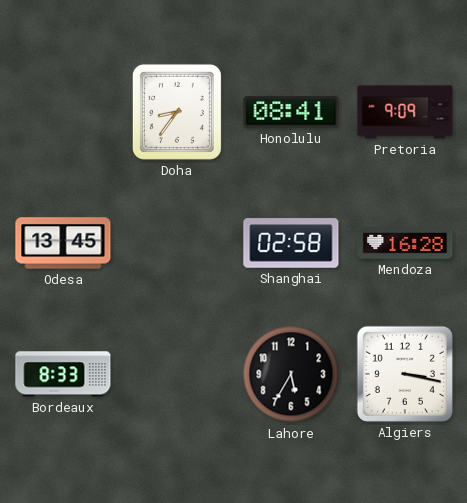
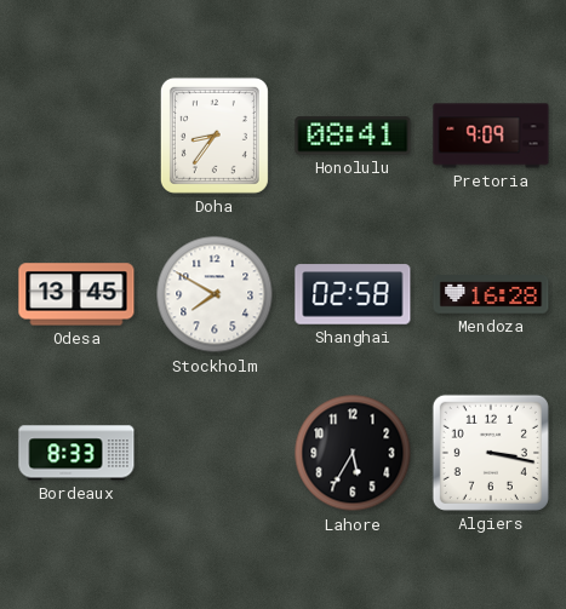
Stockholm: none -> 7:50 (215, 294)
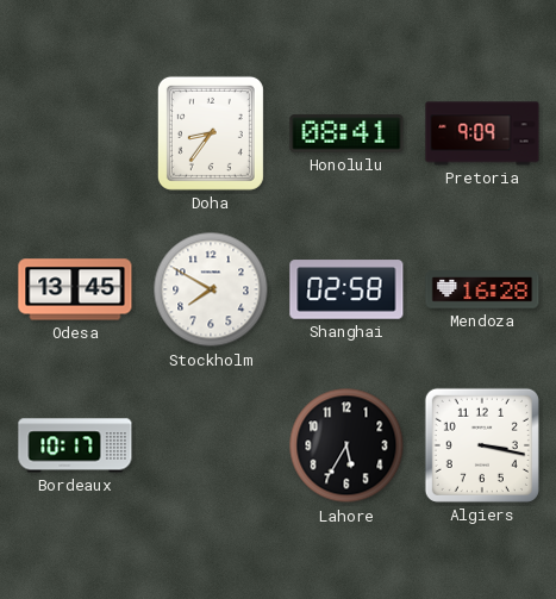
Bordeaux: 8:33 -> 10:17 (75, 445)
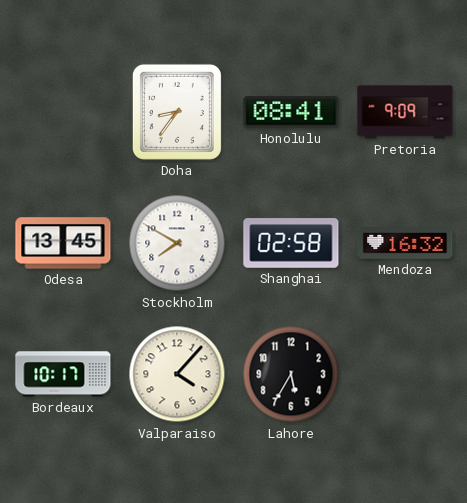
Mendoza: 16:28 -> 16:32 (405, 243)
Valparaiso: none -> 4:07 (177, 374)
Algiers: 3:17 -> none (482, 445)
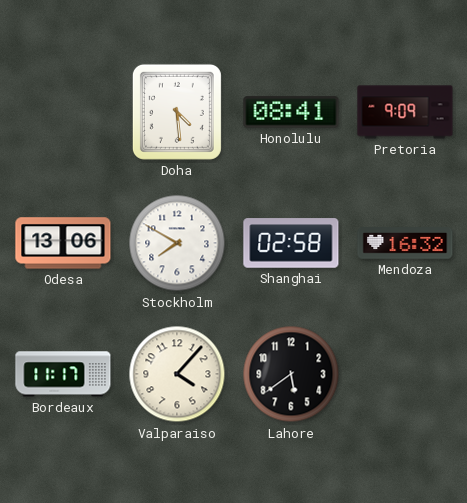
Doha: 8:36 -> 4:29 (177, 112)
Odesa: 13:45 -> 13:06 (63, 243)
Bordeaux: 10:17 -> 11:17 (63, 374)
Lahore: 5:35 -> 5:39 (291, 374)
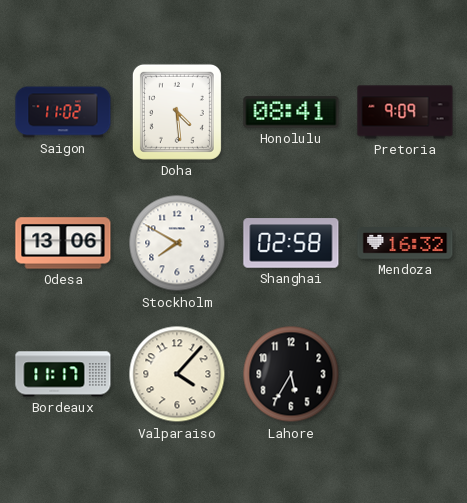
Saigon: none -> 11:02 (63, 112)
Lahore: 5:39 -> 5:35 (291, 374)
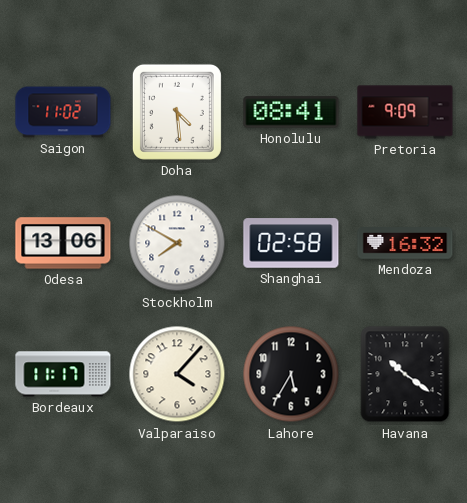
Havana: none -> 10:21 (405, 374)
